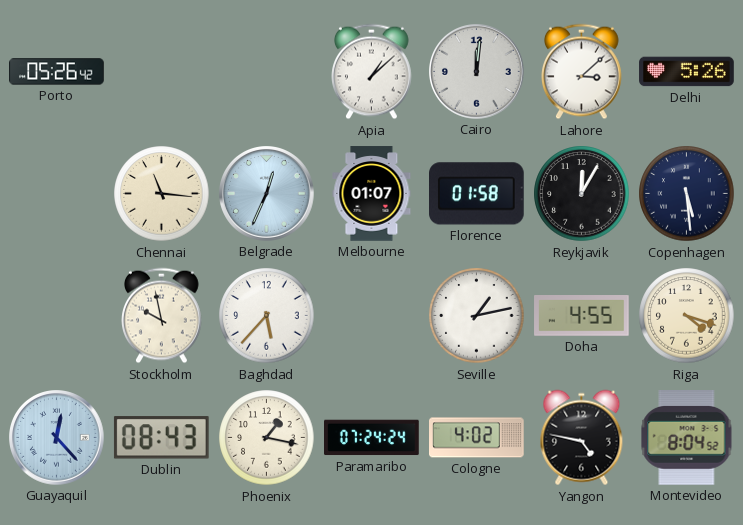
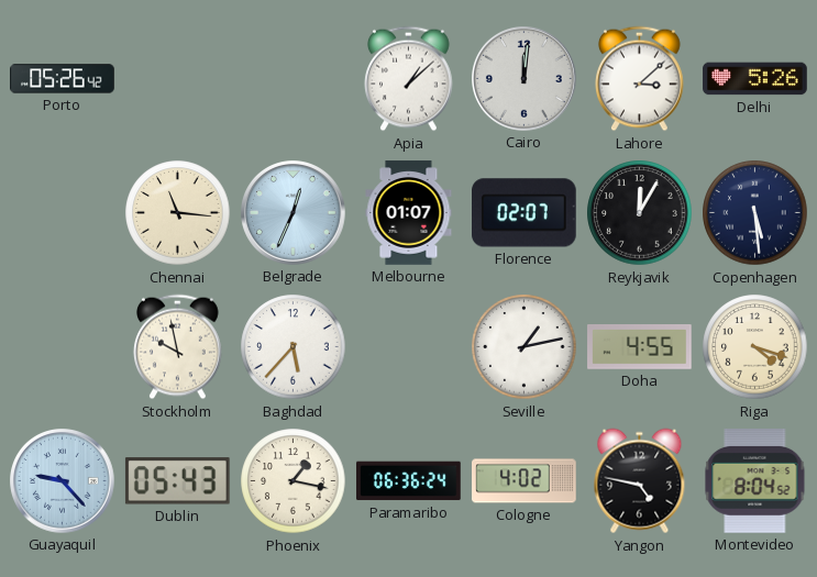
Florence: 01:58 -> 02:07 (525, 213)
Guayaquil: 12:23 -> 9:23 (63, 481)
Dublin: 08:43 -> 05:43 (177, 481)
Paramaribo: 07:24 -> 06:36 (409, 481)
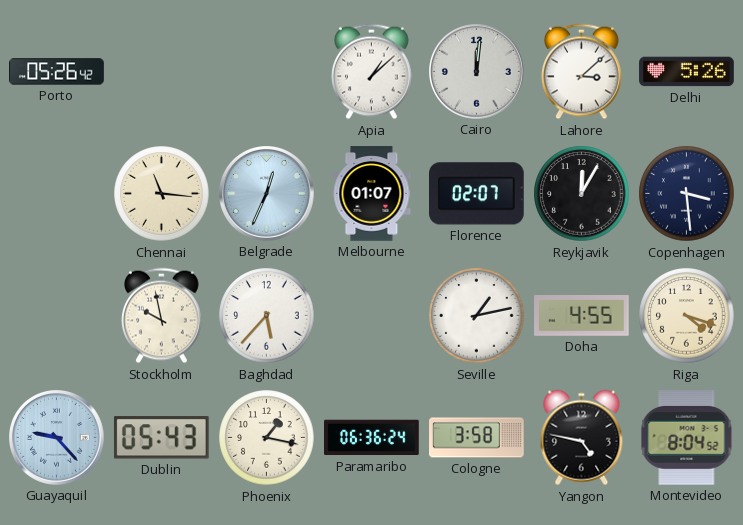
Copenhagen: 5:29 -> 3:29 (687, 194)
Cologne: 4:02 -> 3:58 (477, 438)
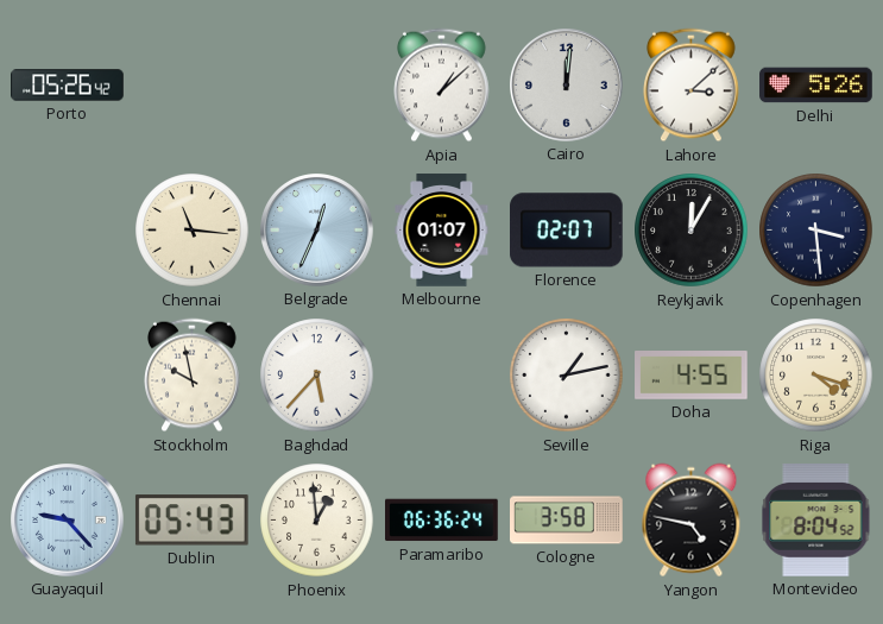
Phoenix: 1:17 -> 12:59 (317, 521)
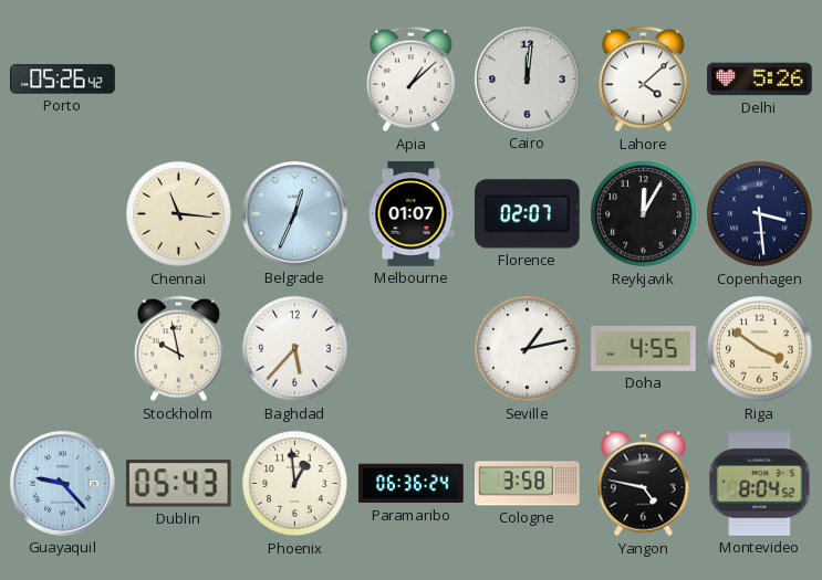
Lahore: 3:08 -> 4:08 (644, 80)
Riga: 4:18 -> 3:51 (760, 349)
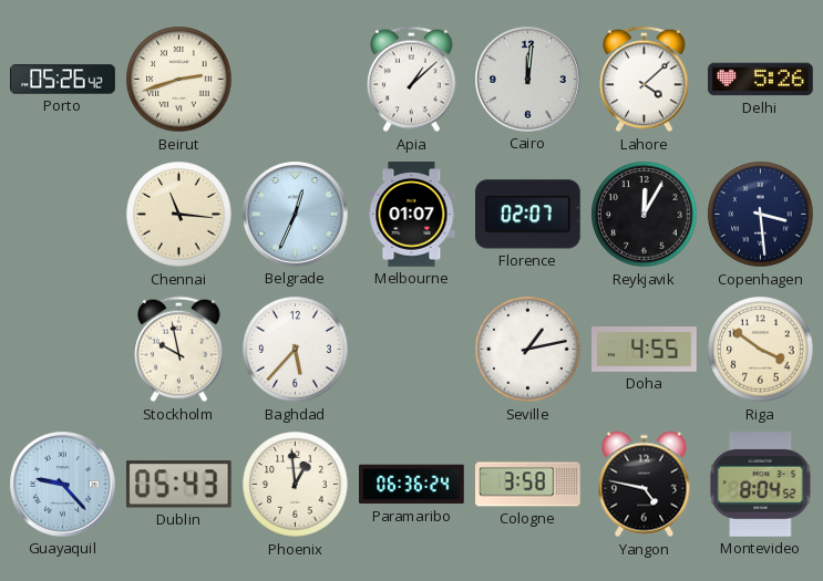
Beirut: none -> 2:42 (179, 80)
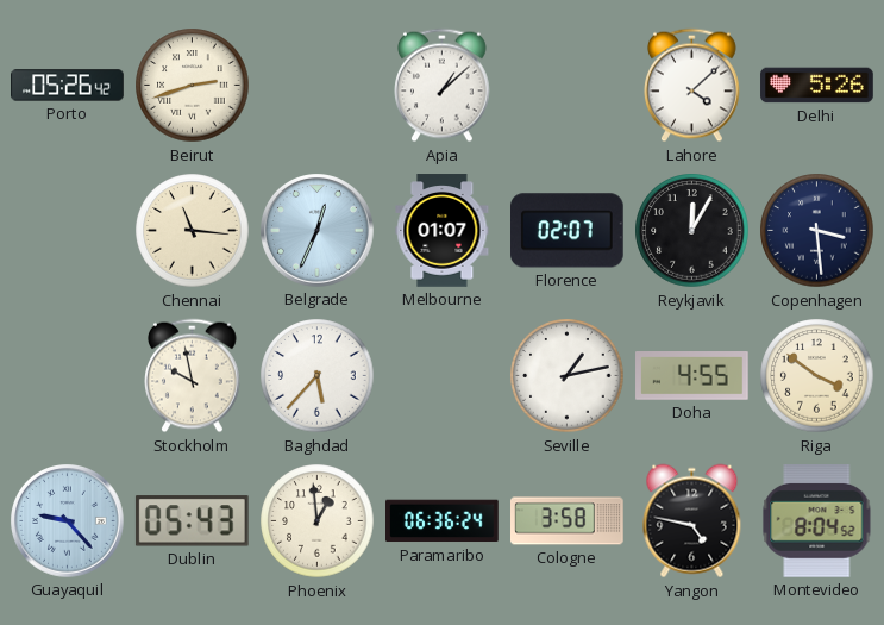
Cairo: 12:01 -> none (528, 80)
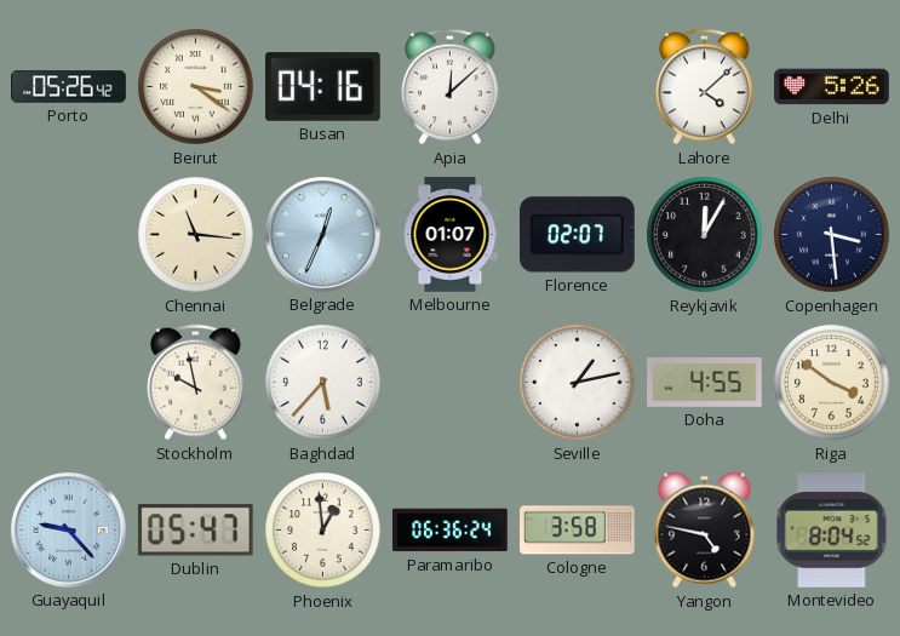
Beirut: 2:42 -> 3:21 (196, 87)
Busan: none -> 04:16 (323, 87)
Apia: 1:08 -> 12:08 (451, 87)
Dublin: 05:43 -> 05:47 (195, 531)
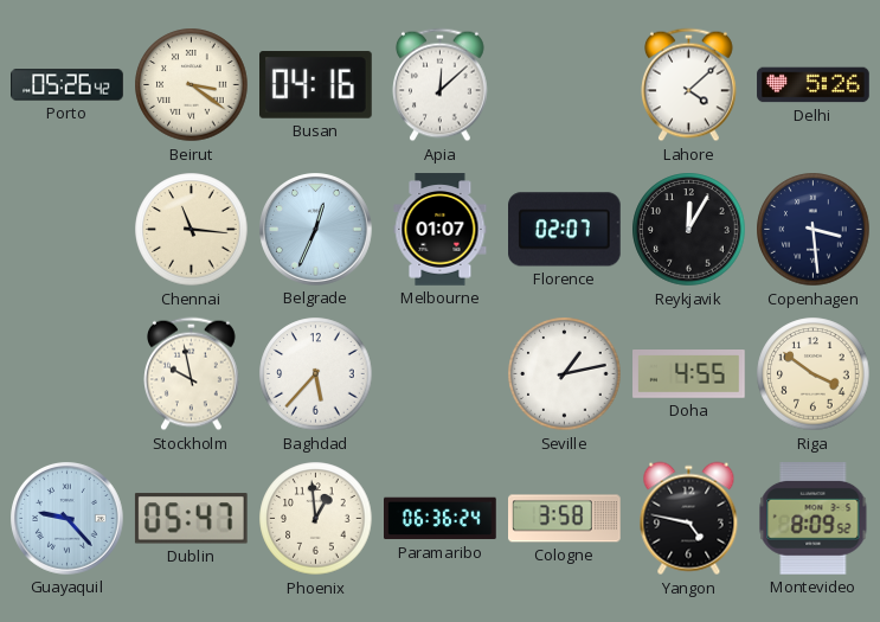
Montevideo: 8:04 -> 8:09 (814, 519)
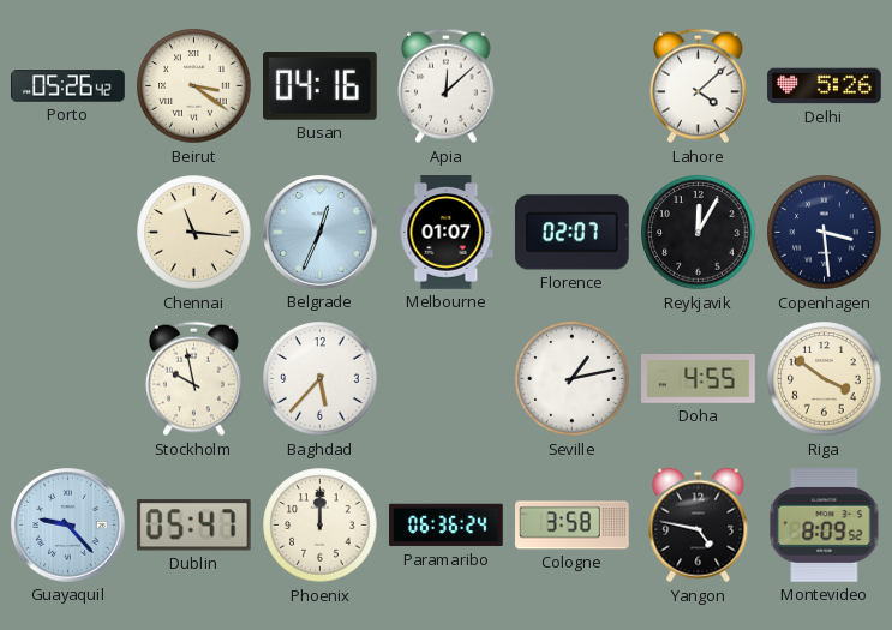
Phoenix: 12:59 -> 12:00 (321, 526)
